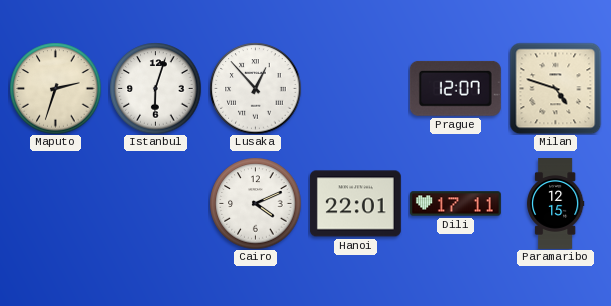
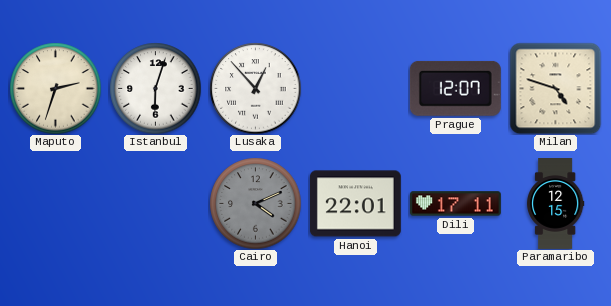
Cairo dial: white -> grey (255, 203)
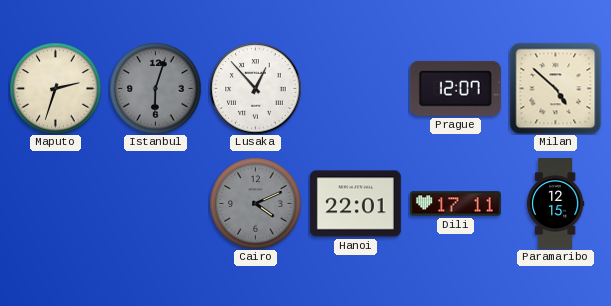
Istanbul dial: white -> grey (155, 88)
Milan: 4:48 -> 4:52 (555, 88)
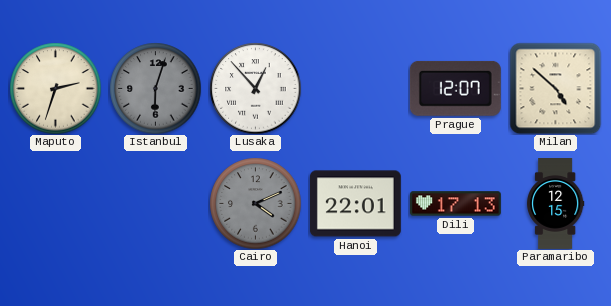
Dili: 17:11 -> 17:13 (455, 204)
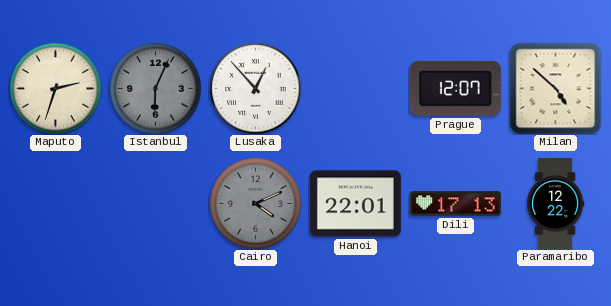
Istanbul: 6:03 -> 6:04 (155, 88)
Paramaribo: 12:15 -> 12:22 (555, 204)
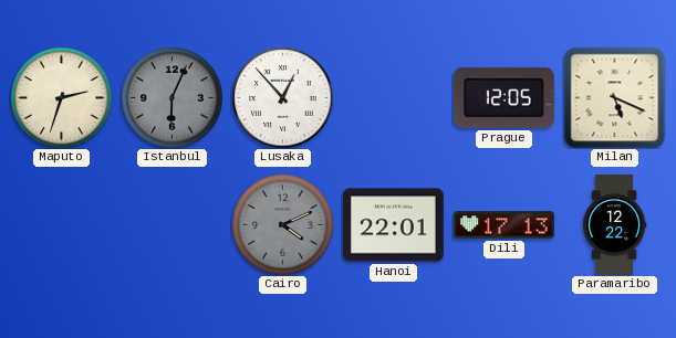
Prague: 12:07 -> 12:05 (503, 97)
Milan: 4:52 -> 5:19 (614, 97)
